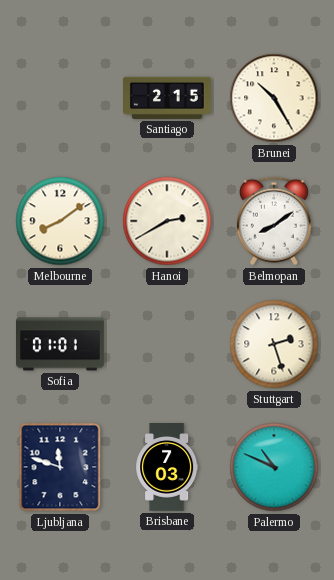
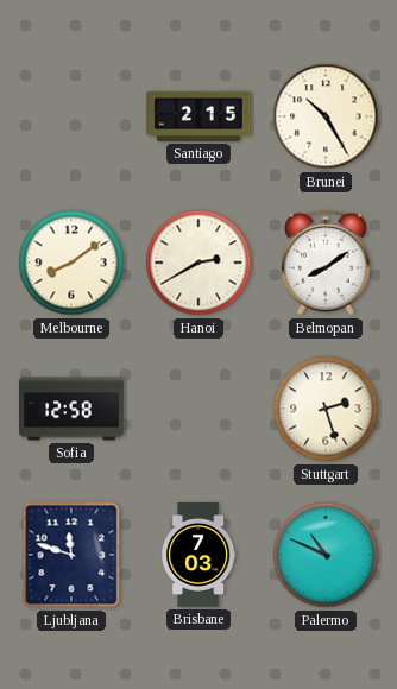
Sofia: 01:01 -> 12:58 (73, 409)
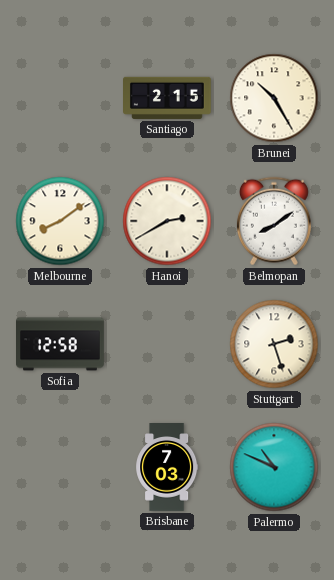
Ljubljana: 11:48 -> none (71, 555)
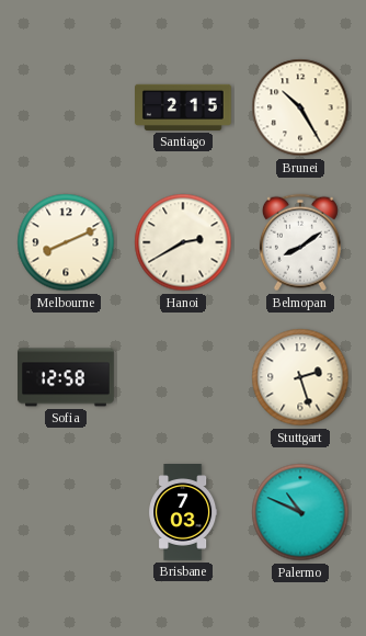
Melbourne: 8:09 -> 8:11 (66, 242)
